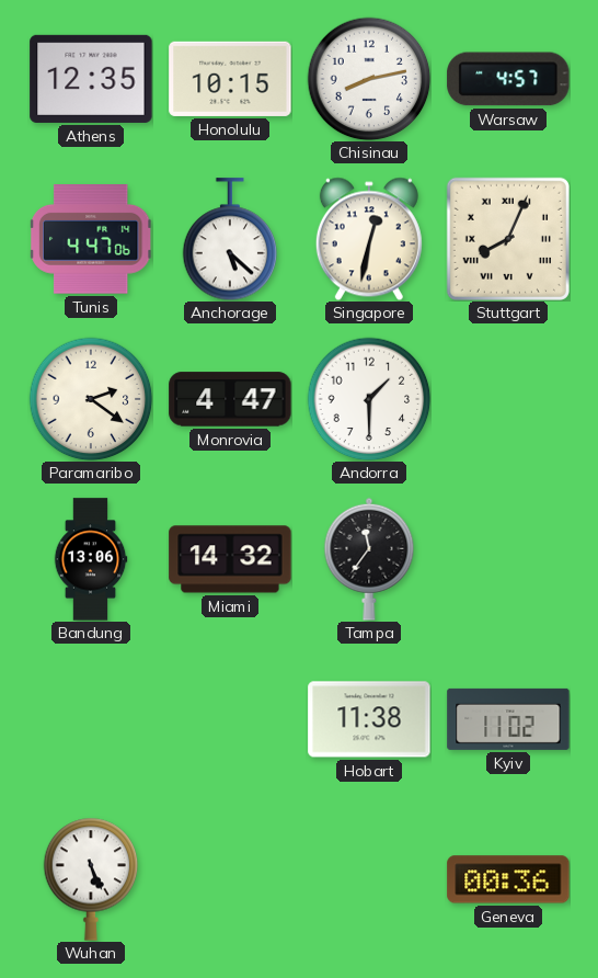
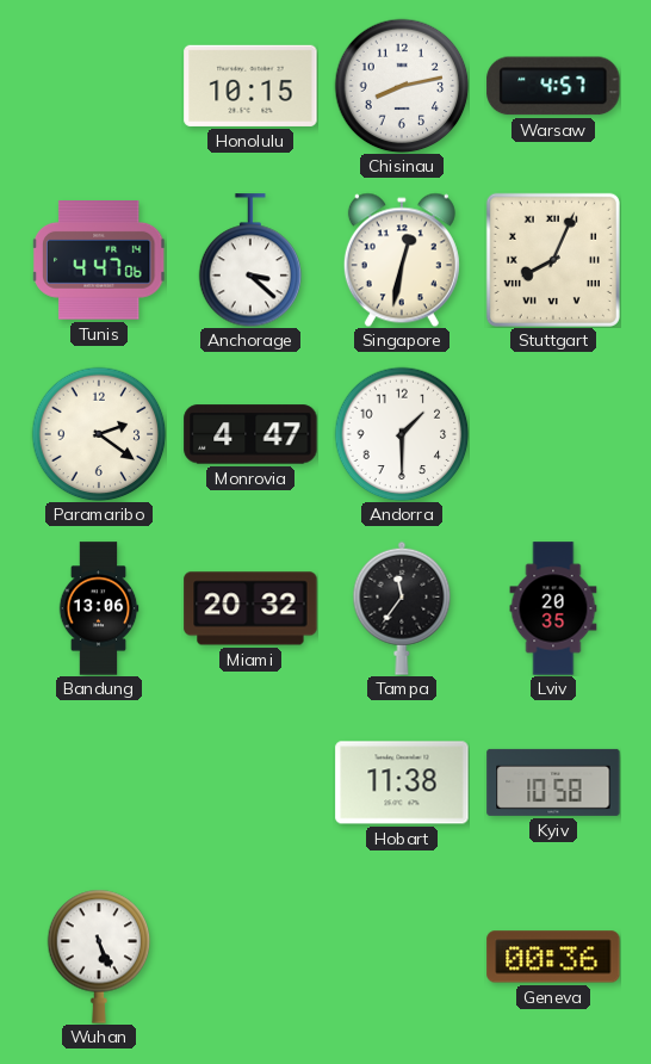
Athens: 12:35 -> none (91, 79)
Anchorage: 5:22 -> 3:22 (250, 260)
Miami: 14:32 -> 20:32 (250, 608)
Lviv: none -> 20:35 (553, 608)
Kyiv: 11:02 -> 10:58 (553, 782)
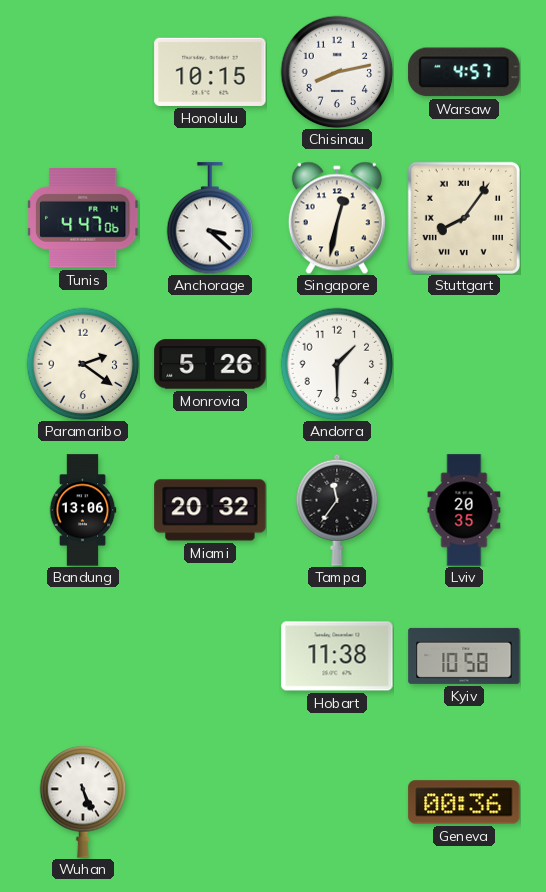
Stuttgart: 8:04 -> 8:06 (464, 218)
Monrovia: 4:47 -> 5:26 (210, 364)
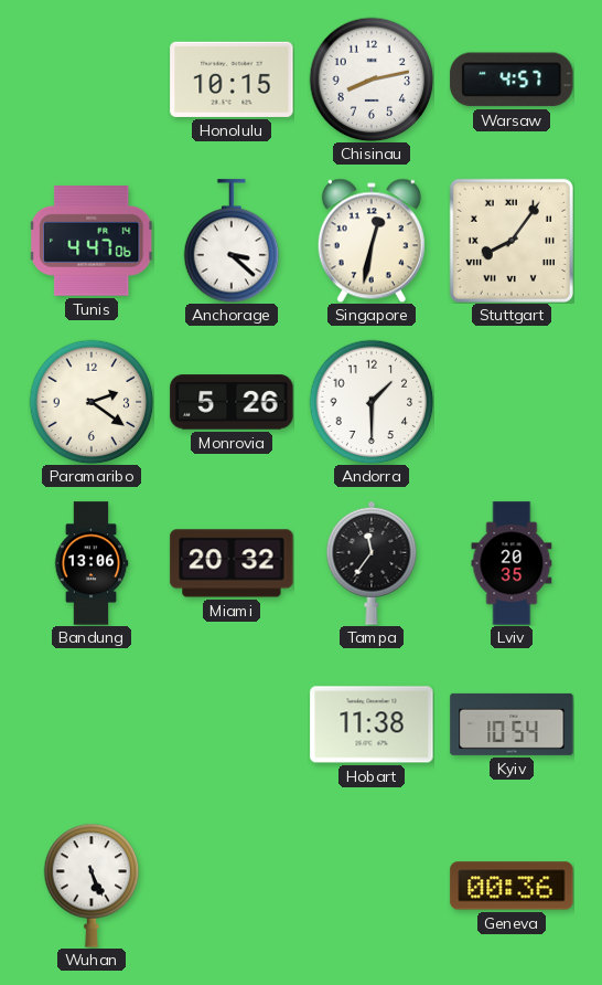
Kyiv: 10:58 -> 10:54 (512, 724)
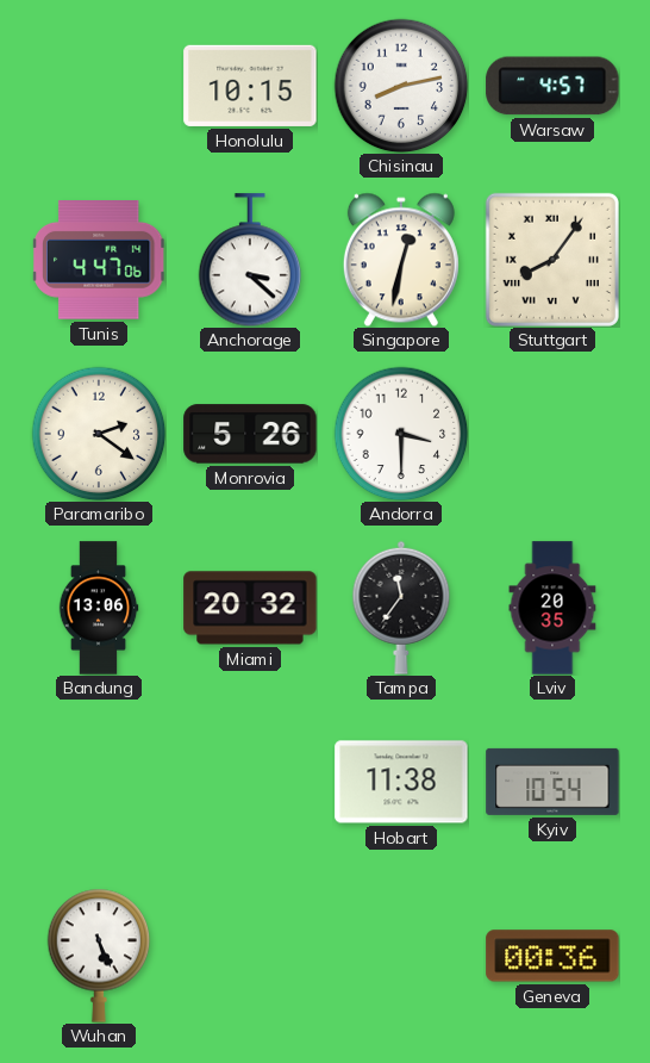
Andorra: 1:30 -> 3:30 (401, 434)
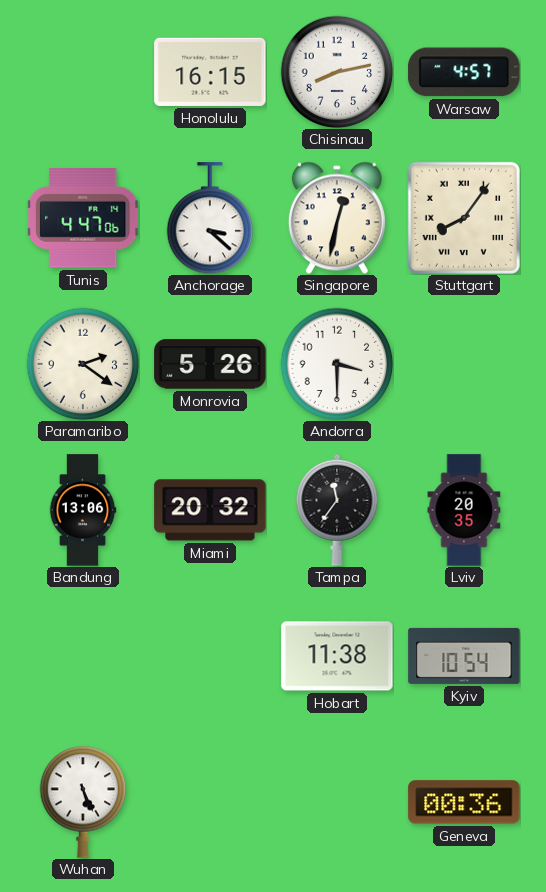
Honolulu: 10:15 -> 16:15 (210, 72)
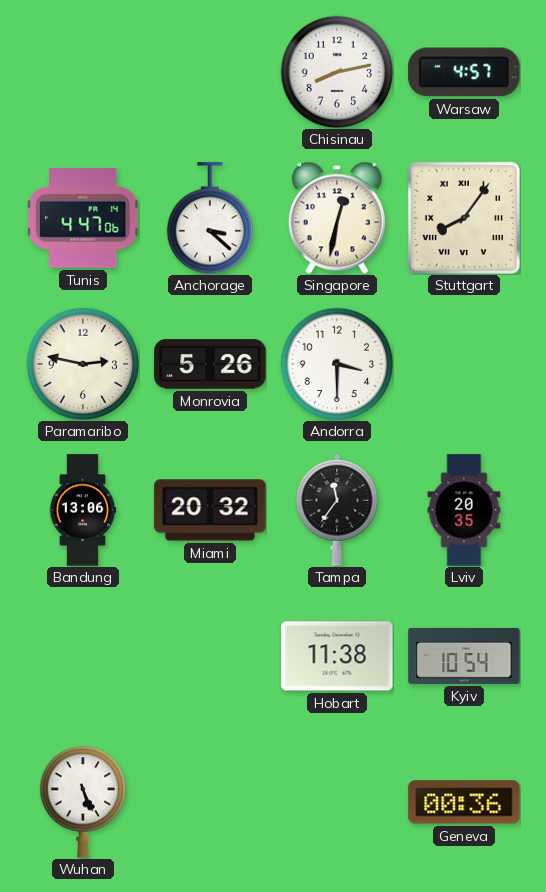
Honolulu: 16:15 -> none (210, 72)
Paramaribo: 2:21 -> 2:47 (83, 364)
